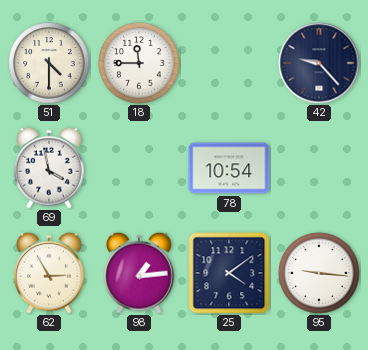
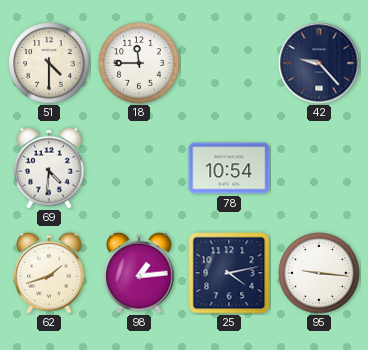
69: 3:58 -> 4:31 (49, 168)
62: 2:55 -> 1:42 (49, 273)
25: 4:09 -> 4:13 (229, 273)
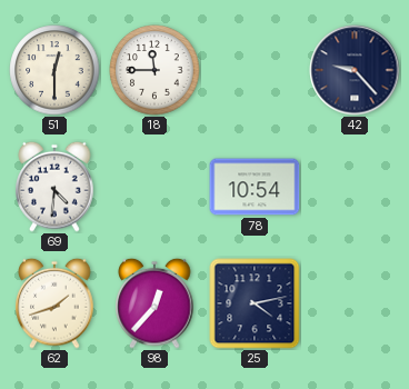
51: 4:30 -> 12:30 (54, 70)
98: 1:14 -> 12:37 (154, 303)
95: 9:16 -> none (319, 273)
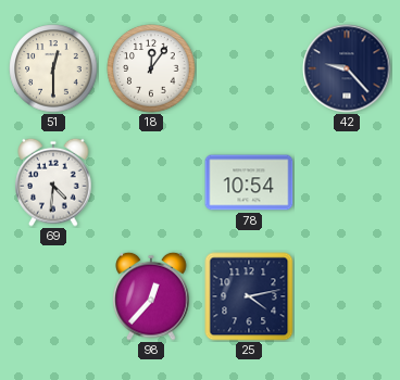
18: 11:45 -> 12:06 (151, 68)
62: 1:42 -> none (54, 303)
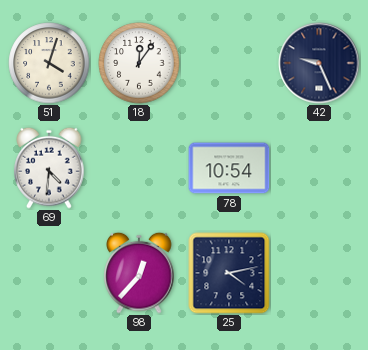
51: 12:30 -> 4:03 (49, 63)
42: 9:23 -> 9:26 (319, 63)
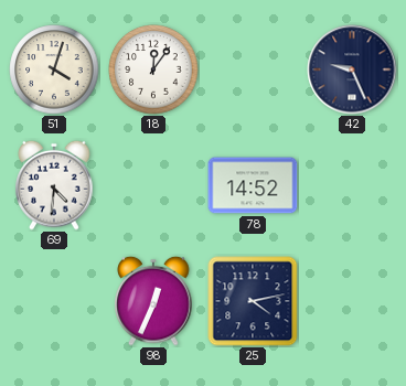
78: 10:54 -> 14:52 (253, 185)
98: 12:37 -> 12:34 (153, 301)
